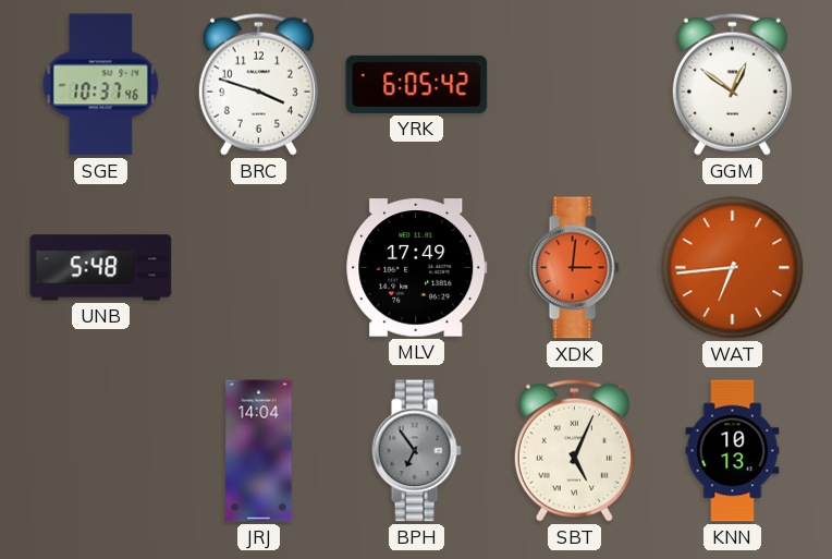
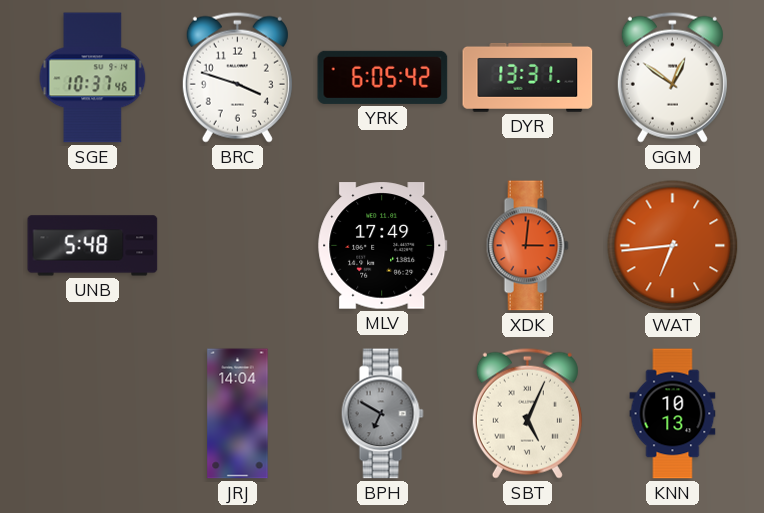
DYR: none -> 13:31 (528, 77)
BPH: 6:54 -> 6:50 (382, 414)
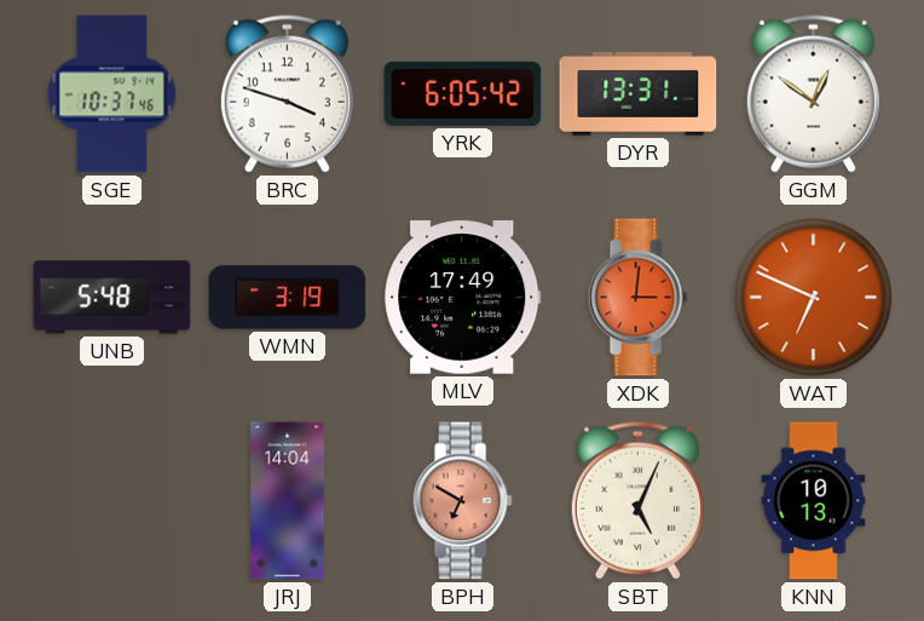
WMN: none -> 3:19 (288, 298)
WAT: 6:44 -> 6:49 (814, 298)
BPH dial: grey -> salmon (462, 501)
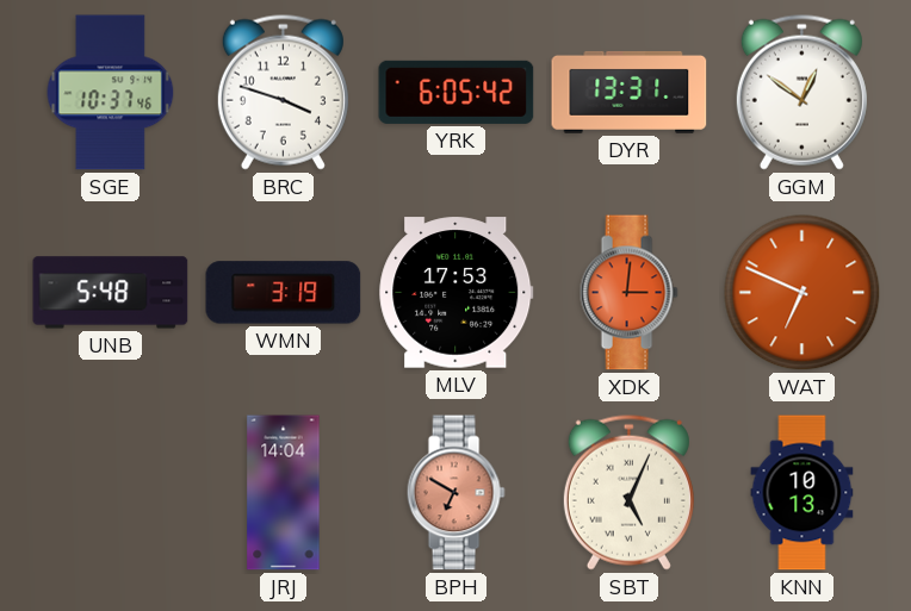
MLV: 17:49 -> 17:53 (457, 293)
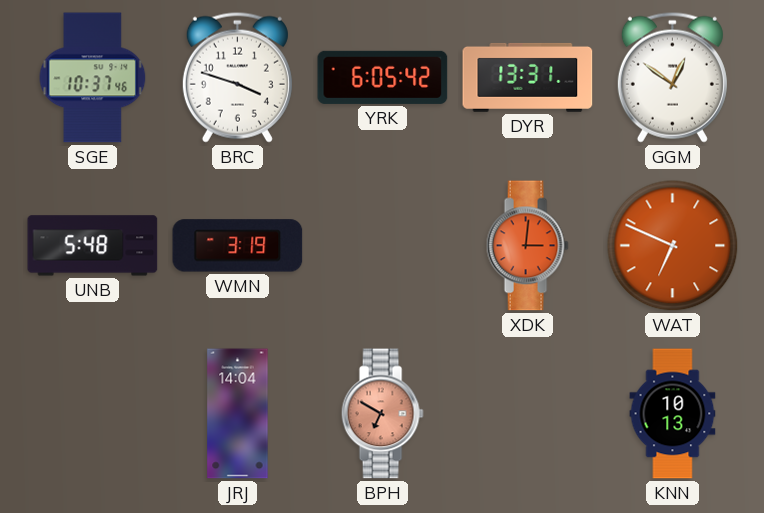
MLV: 17:53 -> none (457, 293)
SBT: 5:04 -> none (628, 492)
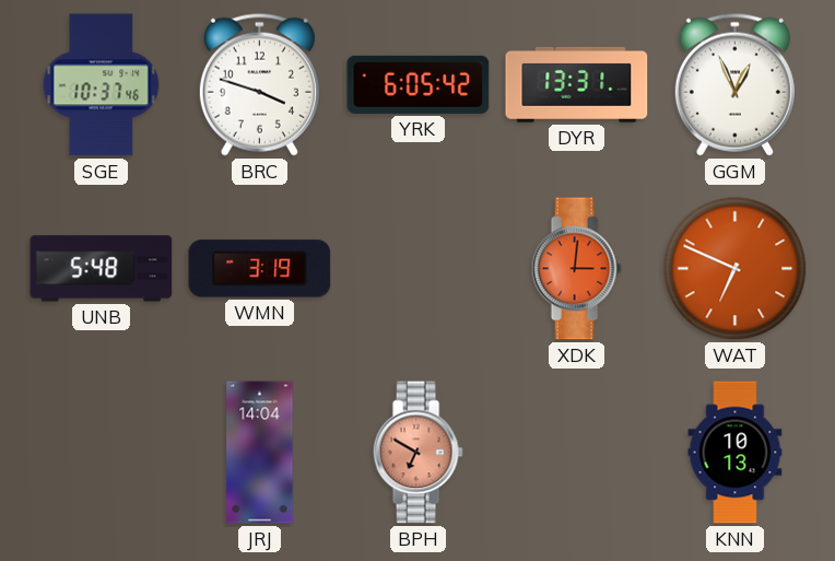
GGM: 12:51 -> 12:56 (734, 84)
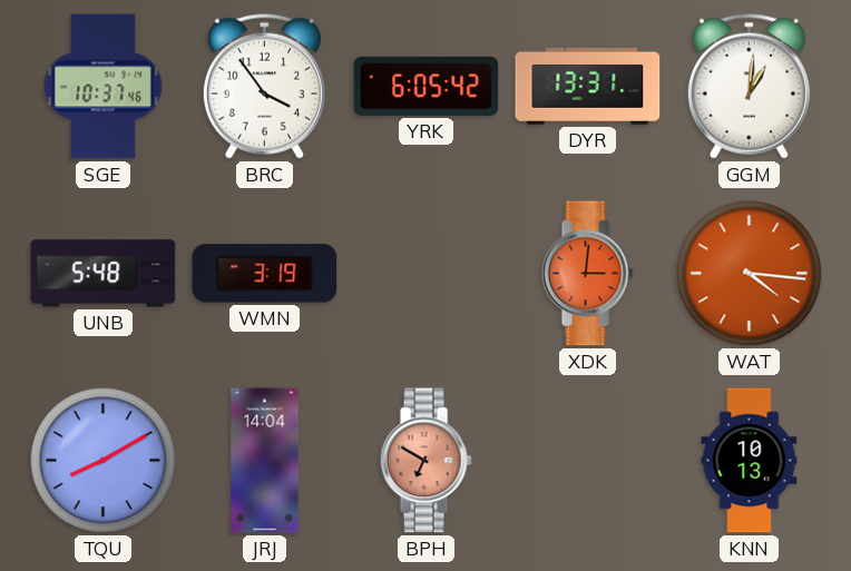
BRC: 3:48 -> 3:54 (264, 86)
GGM: 12:56 -> 1:01 (749, 86)
WAT: 6:49 -> 4:16 (750, 274)
TQU: none -> 8:10 (104, 461)
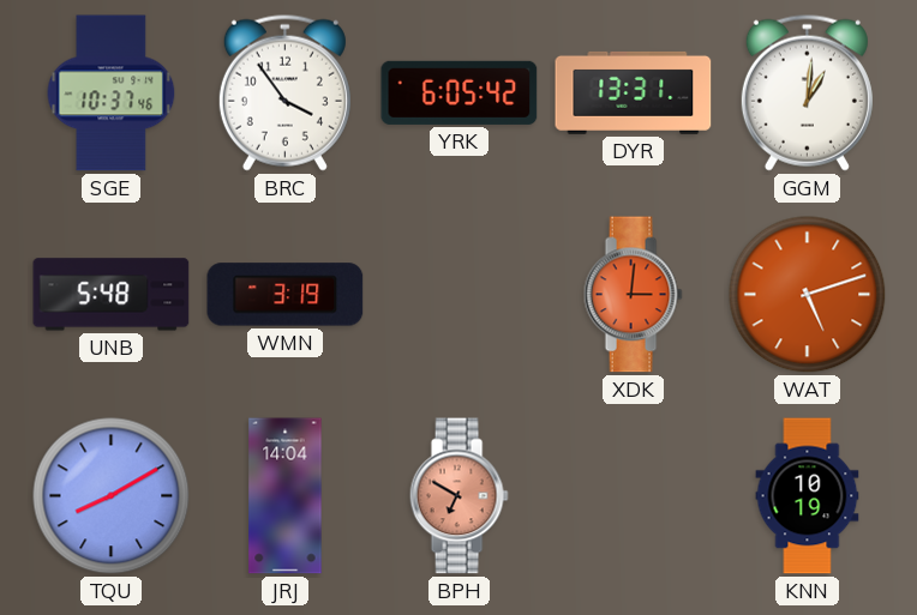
WAT: 4:16 -> 5:12 (808, 295)
KNN: 10:13 -> 10:19 (808, 496)
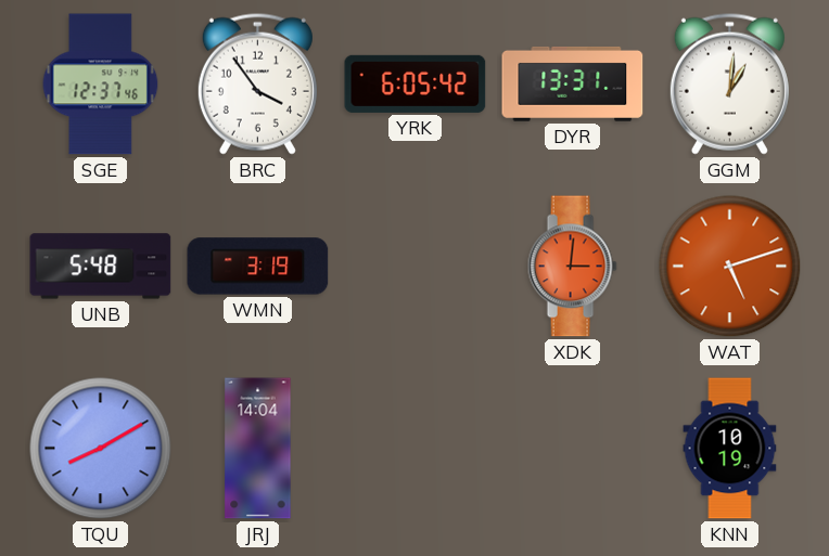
SGE: 10:37 -> 12:37 (101, 85)
BPH: 6:50 -> none (458, 496)
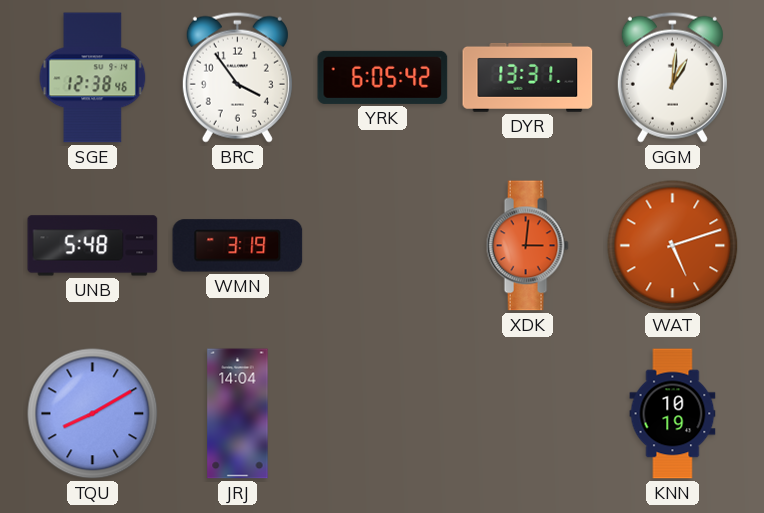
SGE: 12:37 -> 12:38 (93, 78)
